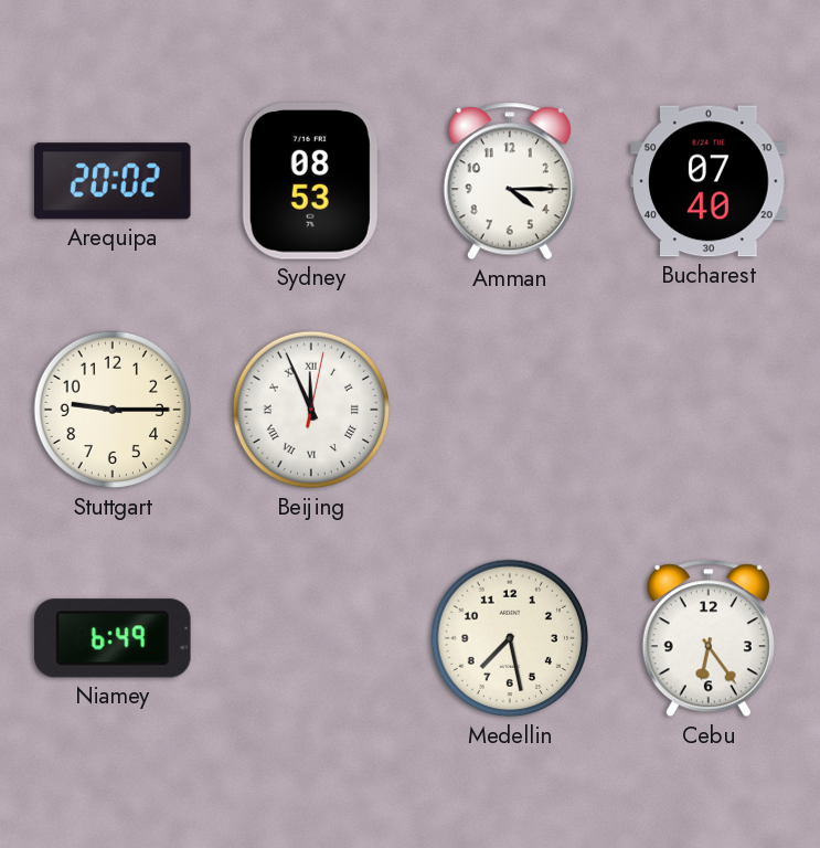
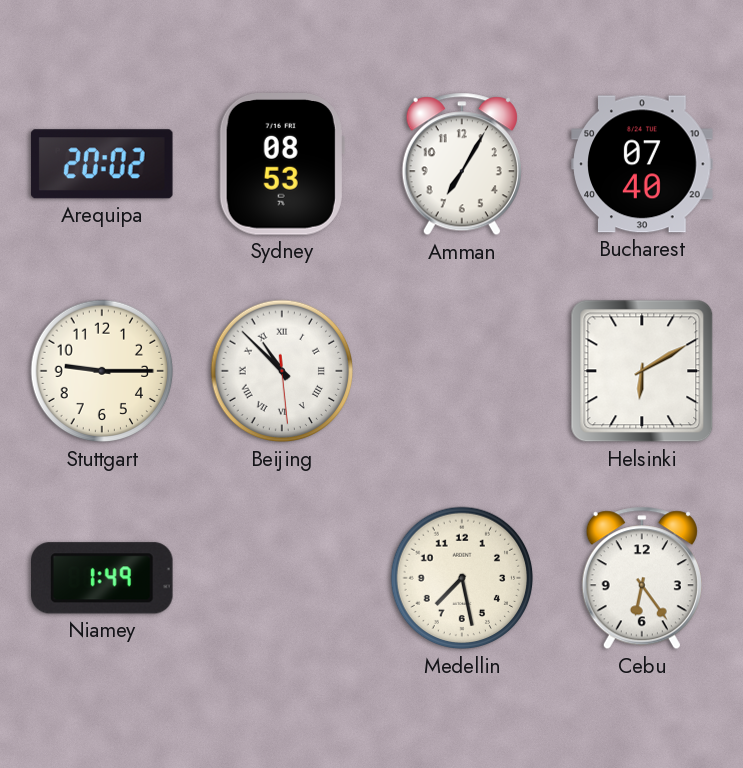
Amman: 4:15 -> 7:05 (462, 164)
Beijing: 11:56 -> 10:52 (282, 371)
Helsinki: none -> 6:10 (642, 371)
Niamey: 6:49 -> 1:49 (103, 578)
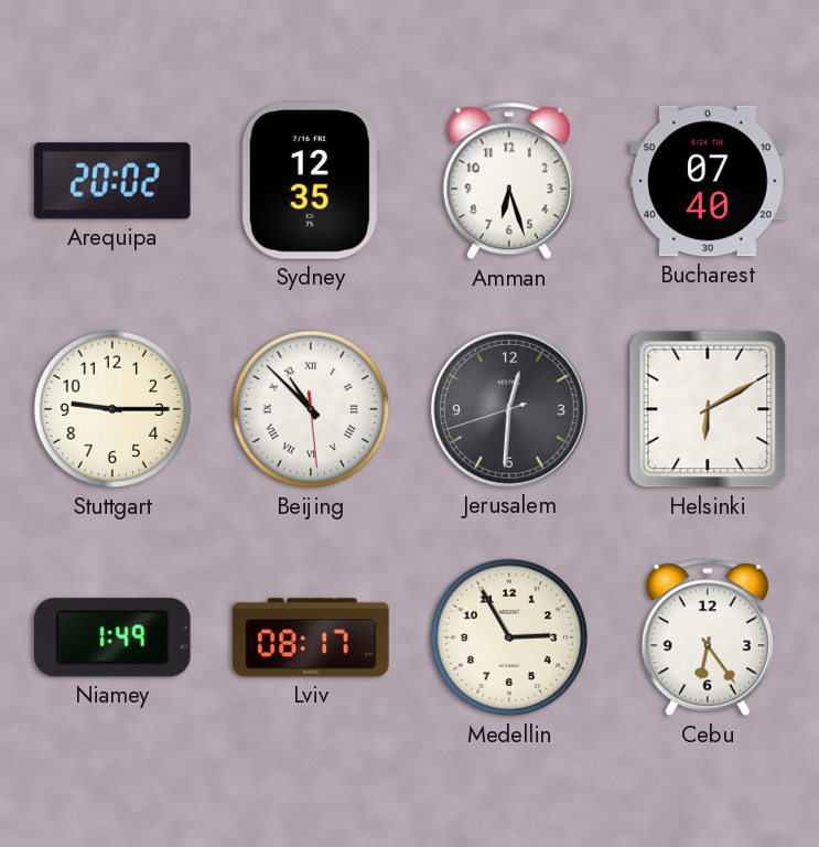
Sydney: 08:53 -> 12:35 (311, 182)
Amman: 7:05 -> 6:27 (509, 181)
Jerusalem: none -> 12:30 (509, 409)
Lviv: none -> 08:17 (311, 637)
Medellin: 7:28 -> 2:55 (509, 637)
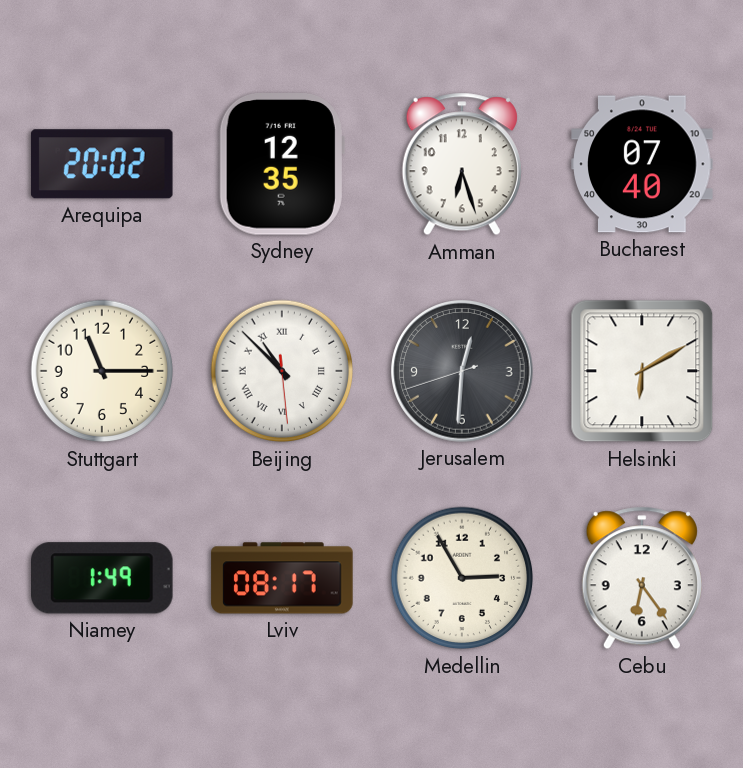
Stuttgart: 9:15 -> 11:15 (102, 371)
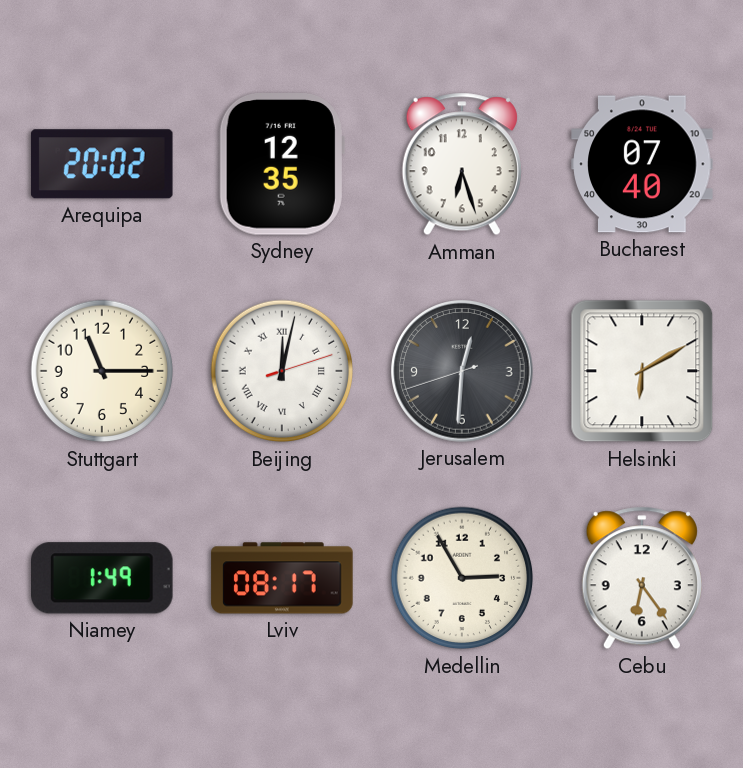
Beijing: 10:52 -> 12:02 (282, 371)
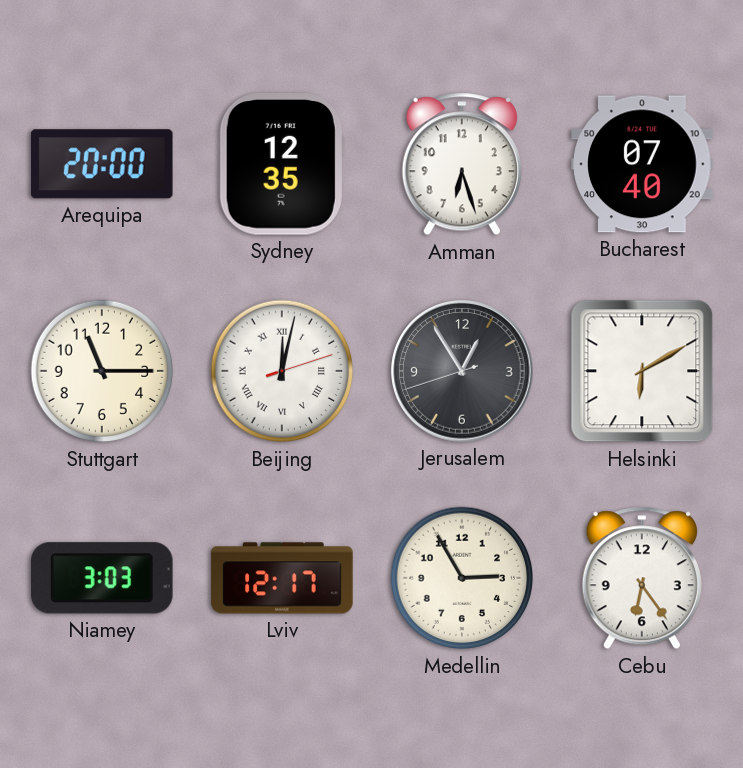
Arequipa: 20:02 -> 20:00 (102, 164)
Jerusalem: 12:30 -> 12:54 (462, 371)
Niamey: 1:49 -> 3:03 (103, 578)
Lviv: 08:17 -> 12:17 (282, 578)
